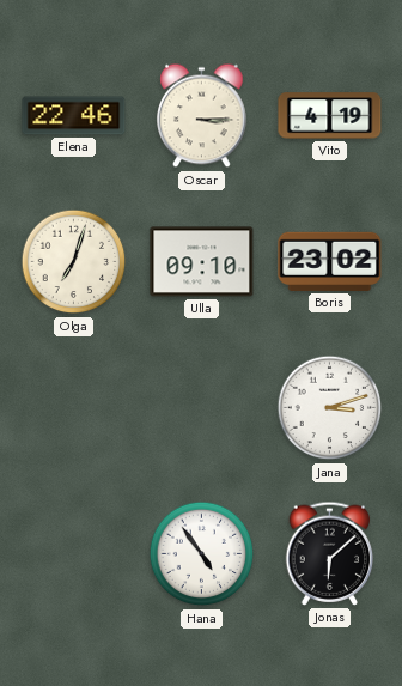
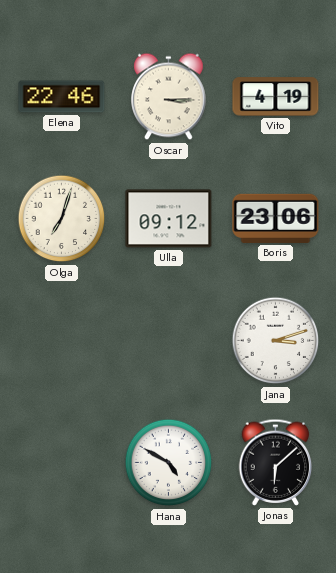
Ulla: 09:10 -> 09:12 (169, 219)
Boris: 23:02 -> 23:06 (276, 218)
Hana: 4:54 -> 4:50 (169, 463)
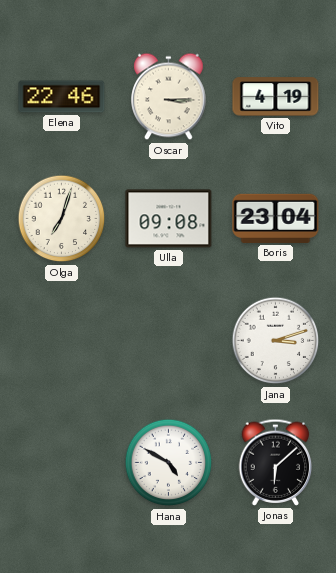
Ulla: 09:12 -> 09:08 (169, 219)
Boris: 23:06 -> 23:04 (276, 218)
